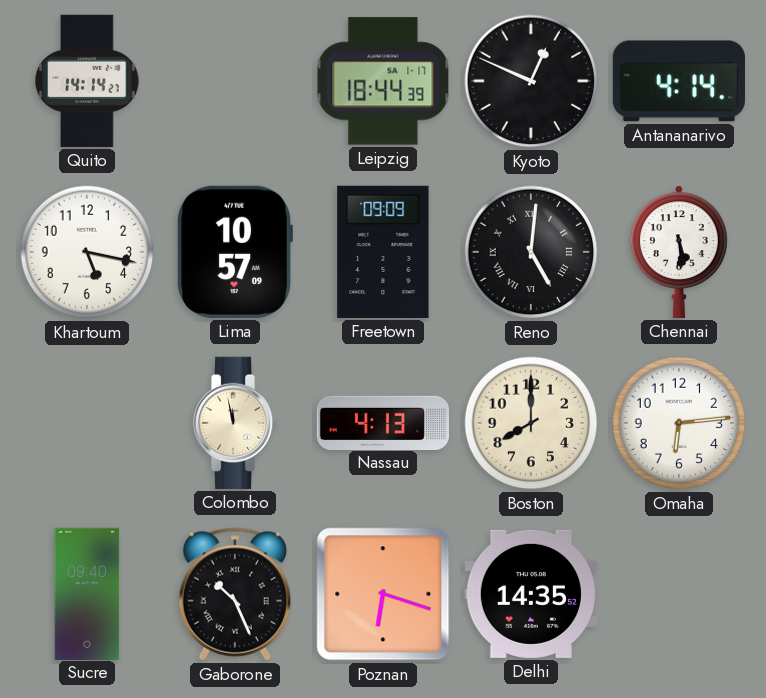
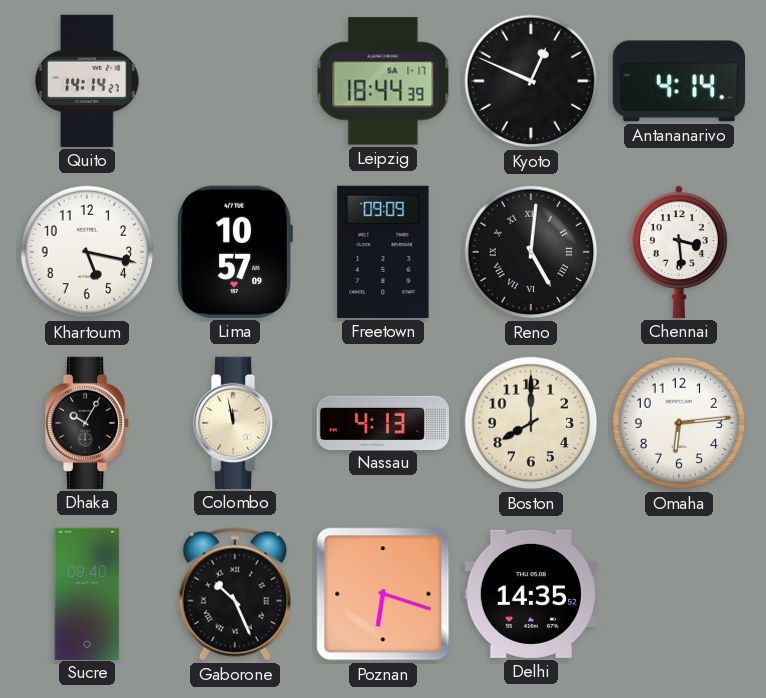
Chennai: 5:29 -> 3:29 (679, 252)
Dhaka: none -> 10:05 (88, 423)
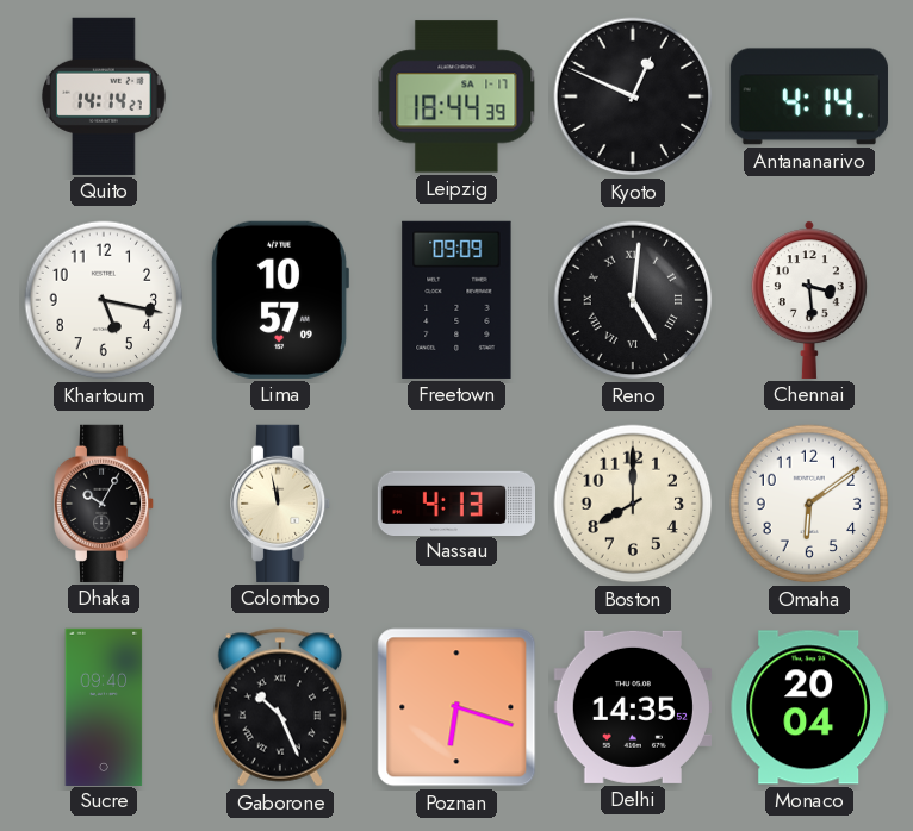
Omaha: 6:14 -> 6:09 (809, 504)
Monaco: none -> 20:04 (809, 707)
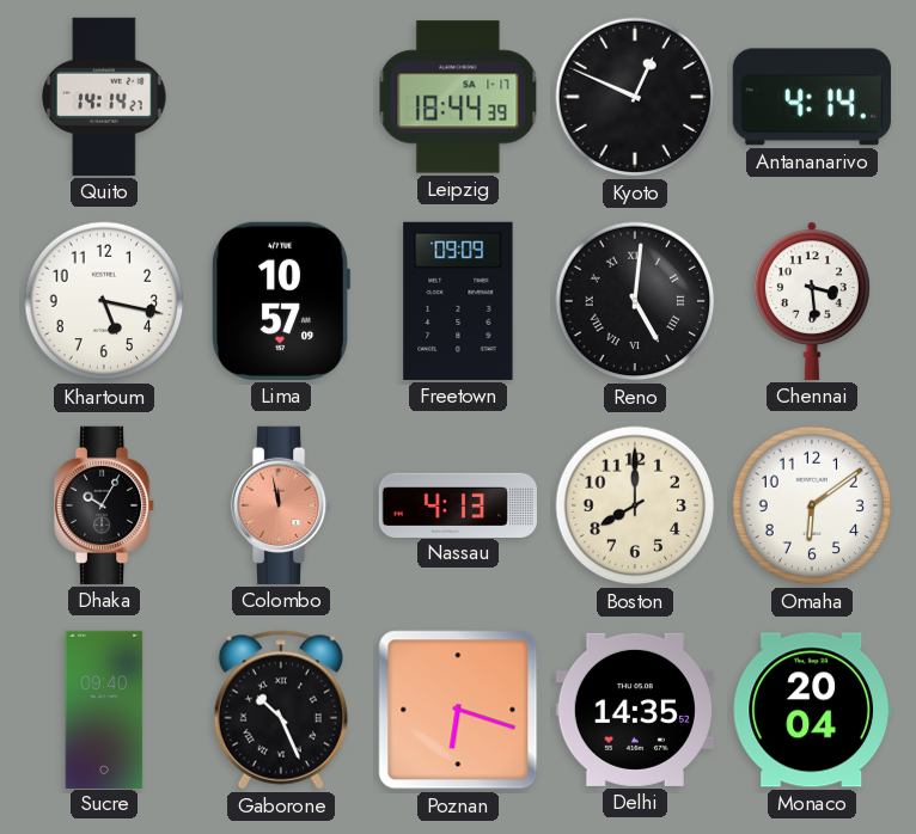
Colombo dial: cream -> salmon (282, 505)
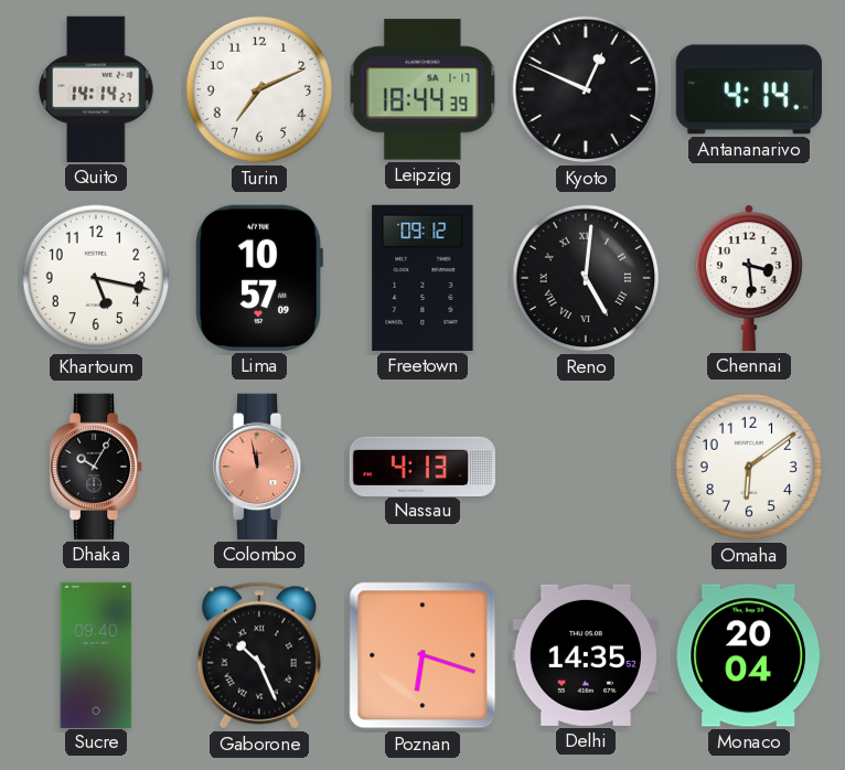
Turin: none -> 7:11 (259, 89)
Freetown: 09:09 -> 09:12 (422, 278)
Boston: 8:00 -> none (635, 505)
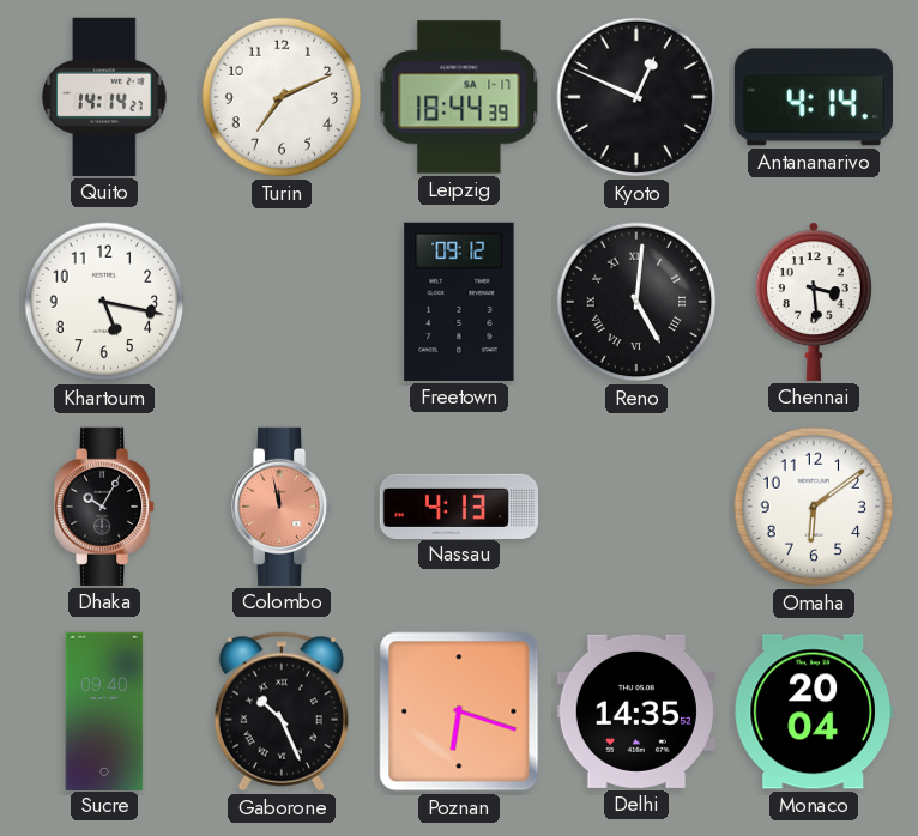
Lima: 10:57 -> none (259, 278)
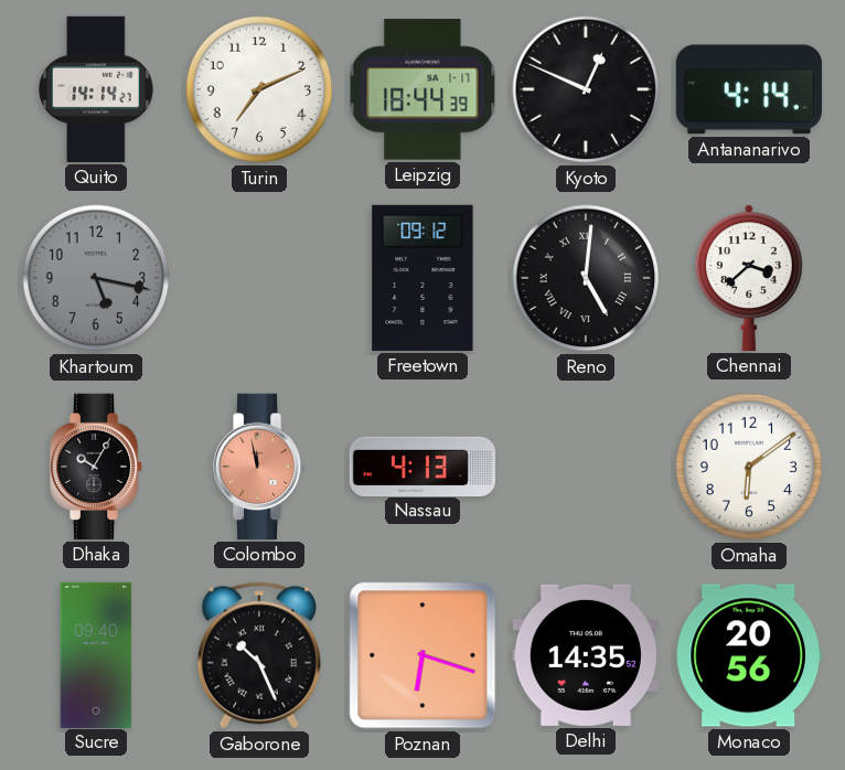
Khartoum dial: white -> grey (96, 278)
Chennai: 3:29 -> 3:38 (749, 278)
Monaco: 20:04 -> 20:56 (749, 655)
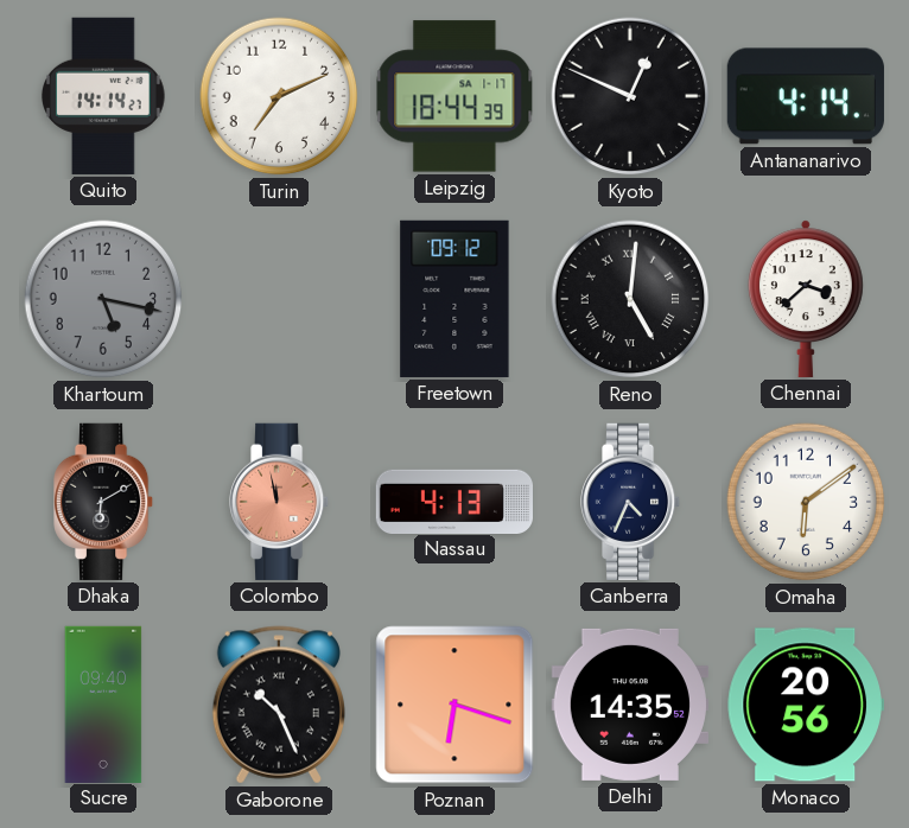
Dhaka: 10:05 -> 6:10 (104, 502)
Canberra: none -> 4:34 (631, 502)
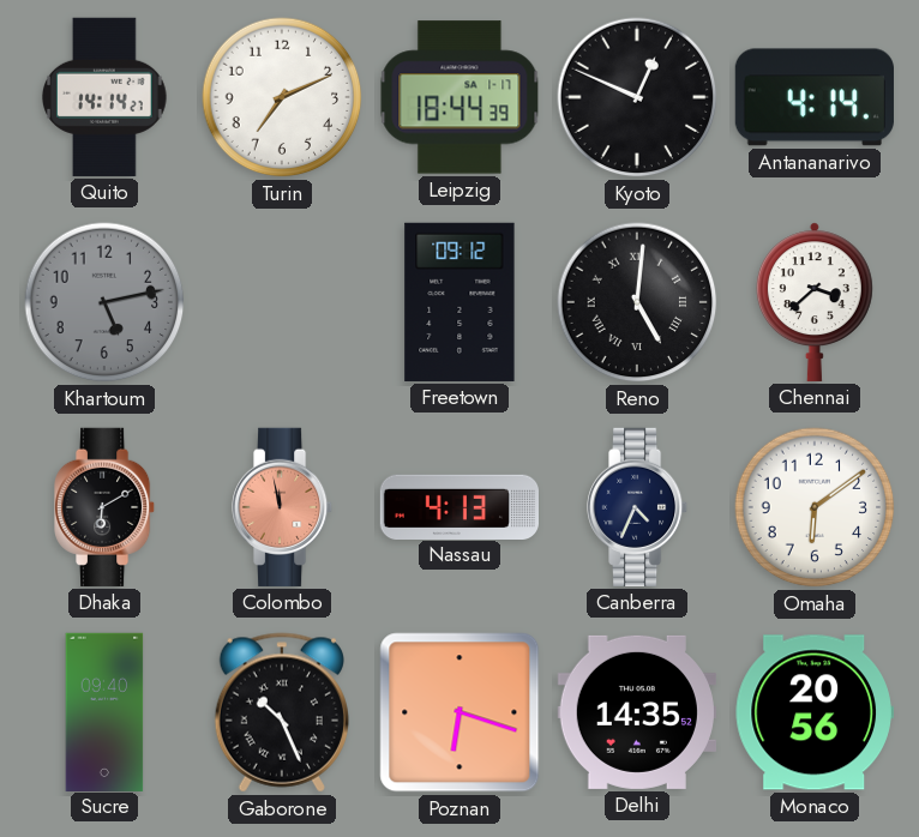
Khartoum: 5:17 -> 5:13 (104, 302)
